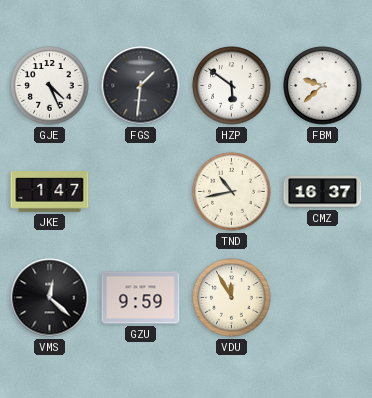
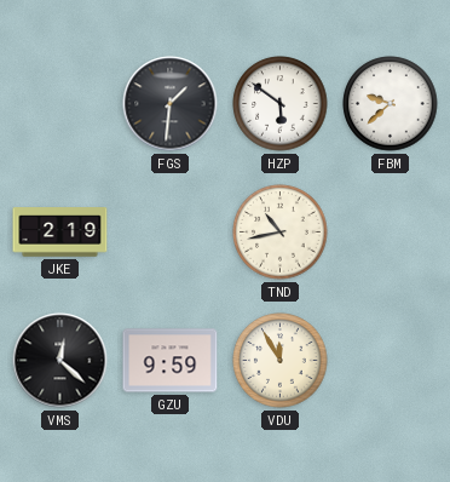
GJE: 4:26 -> none (50, 86)
JKE: 1:47 -> 2:19 (60, 233)
CMZ: 16:37 -> none (323, 192)
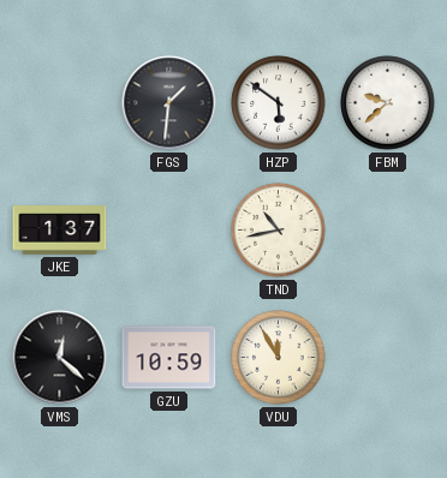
JKE: 2:19 -> 1:37 (60, 231)
GZU: 9:59 -> 10:59 (169, 358)
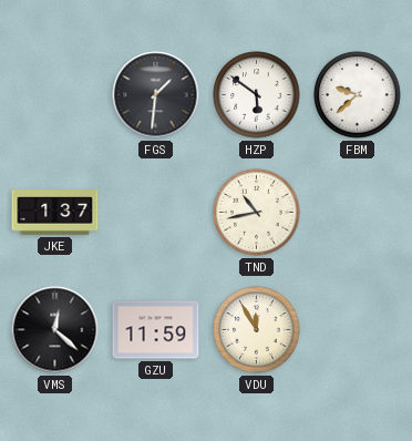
GZU: 10:59 -> 11:59 (156, 330)
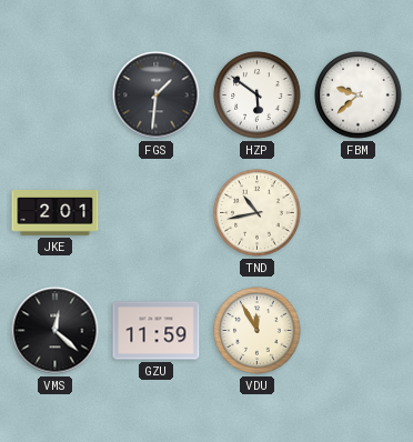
JKE: 1:37 -> 2:01 (56, 213)
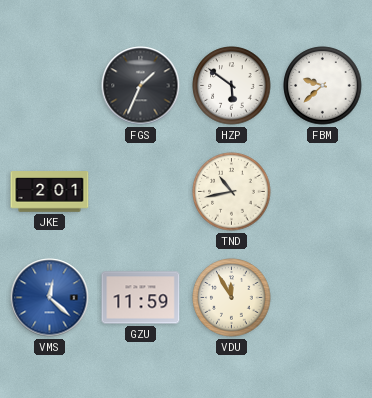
FGS: 1:31 -> 1:34 (141, 86)
VMS dial: black -> blue (50, 298)
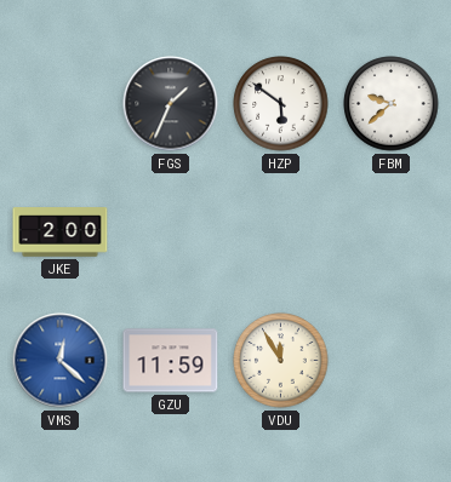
JKE: 2:01 -> 2:00 (61, 233)
TND: 10:43 -> none (232, 192)
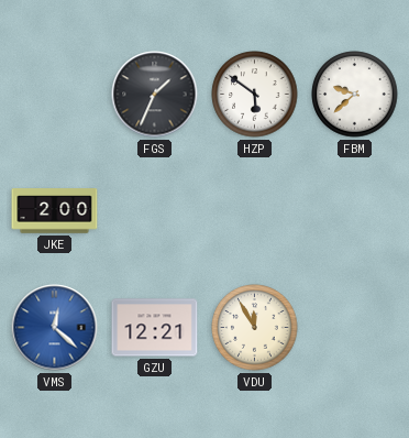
GZU: 11:59 -> 12:21 (155, 328)
